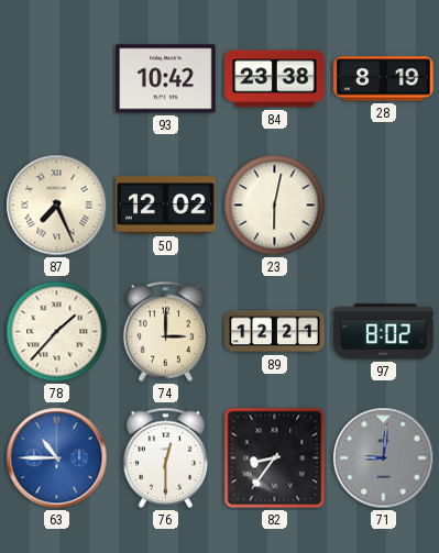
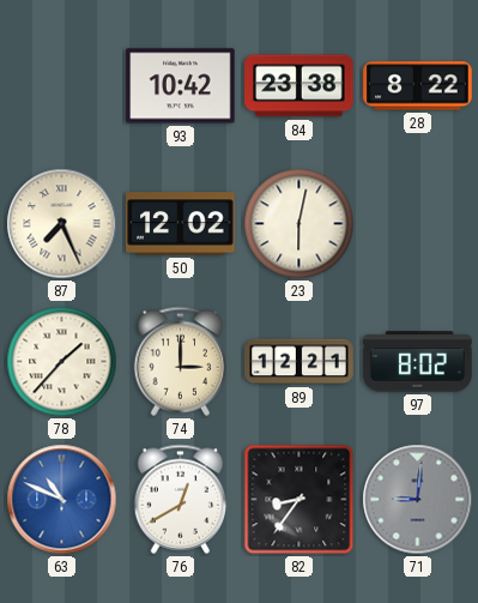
28: 8:19 -> 8:22 (418, 86)
63: 10:45 -> 10:49 (62, 500)
76: 12:30 -> 12:40 (181, 499)
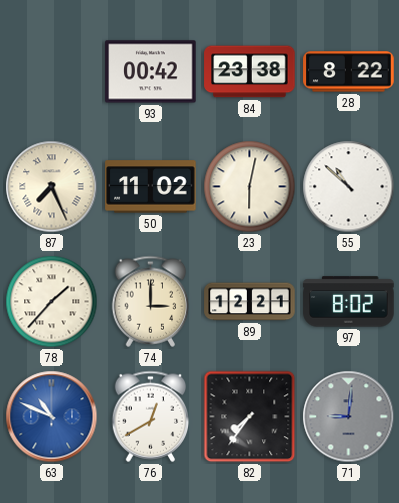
93: 10:42 -> 00:42 (151, 72)
50: 12:02 -> 11:02 (151, 187)
55: none -> 10:52 (349, 187)
82: 8:36 -> 7:36 (250, 417)
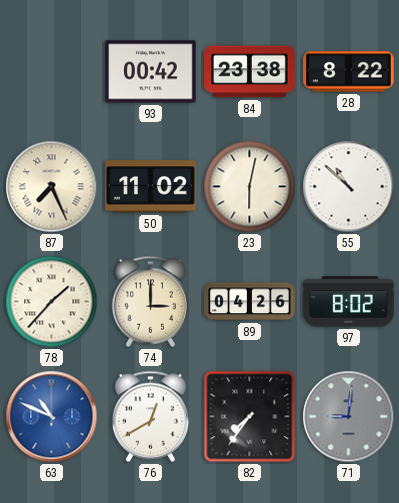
89: 12:21 -> 04:26 (250, 302)
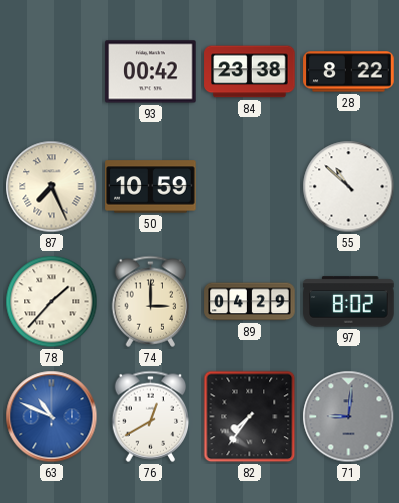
50: 11:02 -> 10:59 (151, 187)
23: 6:02 -> none (250, 187)
89: 04:26 -> 04:29 (250, 302)
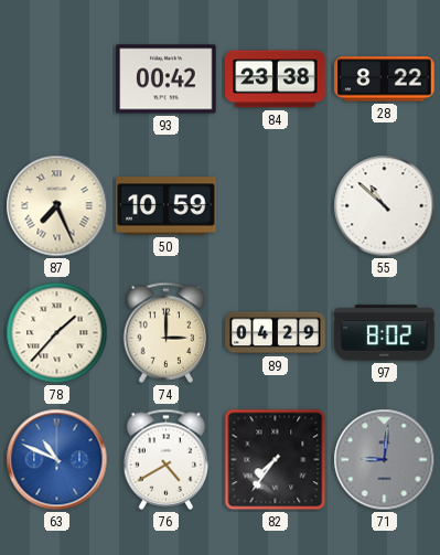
76: 12:40 -> 4:40 (167, 459)
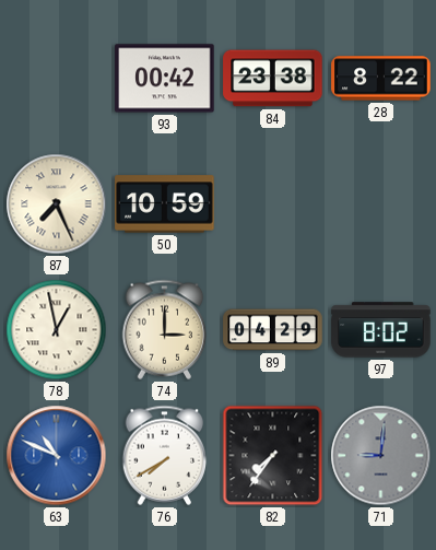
55: 10:52 -> none (385, 206)
78: 1:37 -> 12:58 (57, 330)
76: 4:40 -> 7:40 (165, 455)
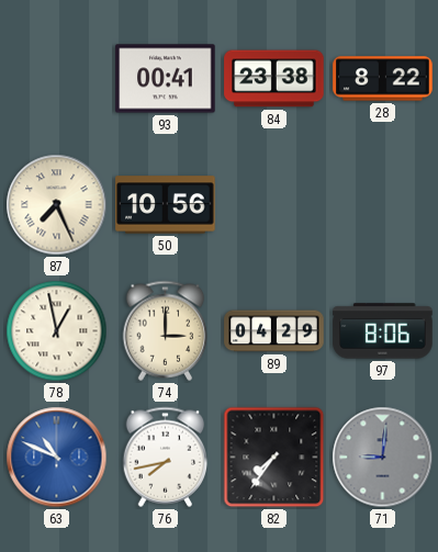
93: 00:42 -> 00:41 (166, 79)
50: 10:59 -> 10:56 (166, 205)
97: 8:02 -> 8:06 (383, 331)
76: 7:40 -> 7:43 (166, 457)
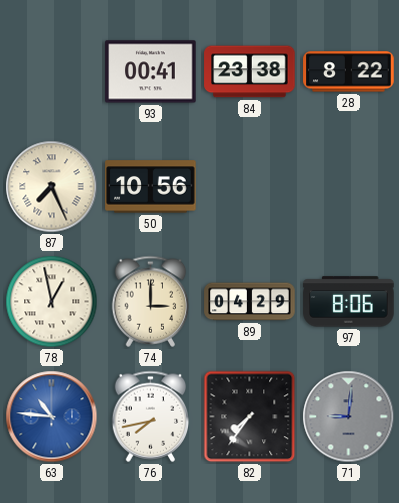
63: 10:49 -> 10:46 (52, 417)
